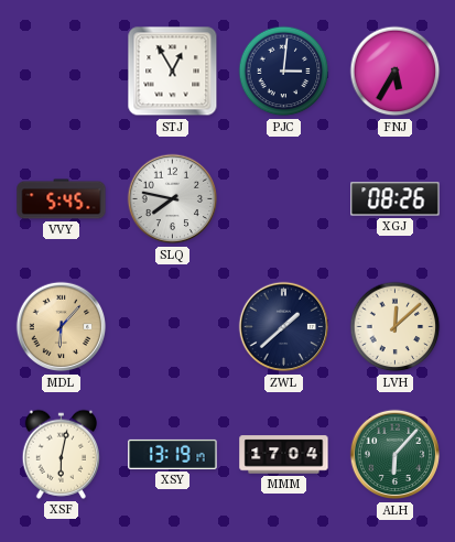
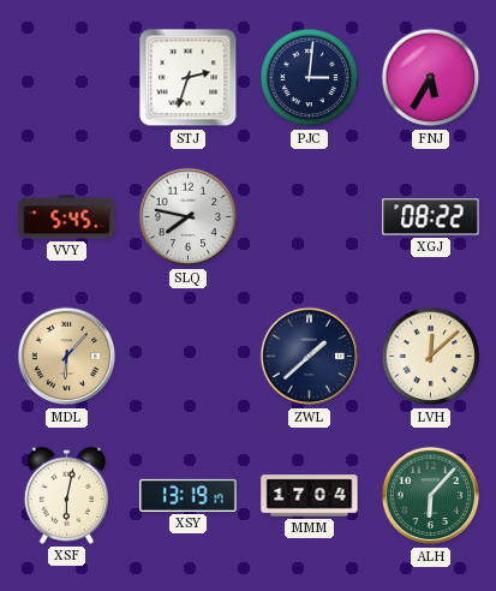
STJ: 12:55 -> 2:33 (189, 78)
XGJ: 08:26 -> 08:22 (431, 217)
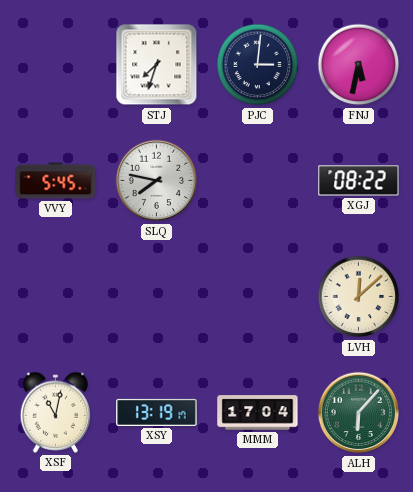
STJ: 2:33 -> 7:33 (157, 65)
FNJ: 5:35 -> 5:32 (359, 65)
MDL: 6:07 -> none (67, 357)
ZWL: 1:38 -> none (310, 357)
XSF: 6:02 -> 11:02 (55, 412)
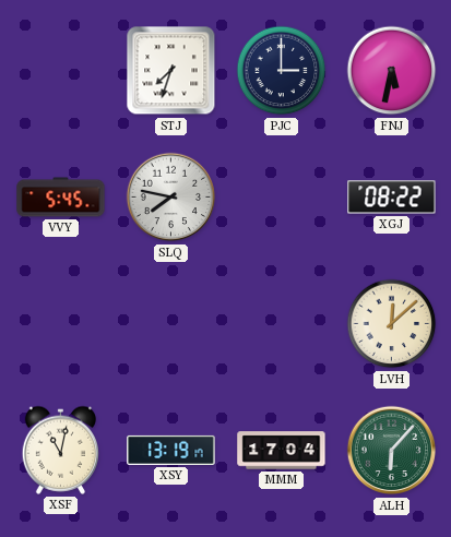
PJC: 3:01 -> 3:00 (282, 71)
